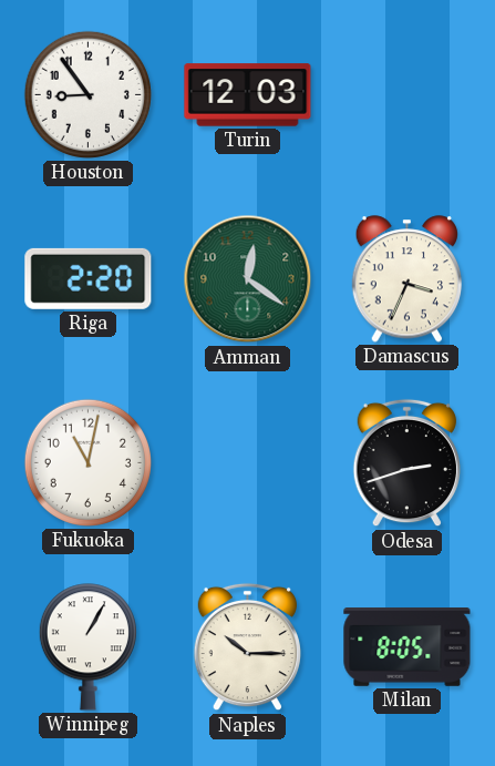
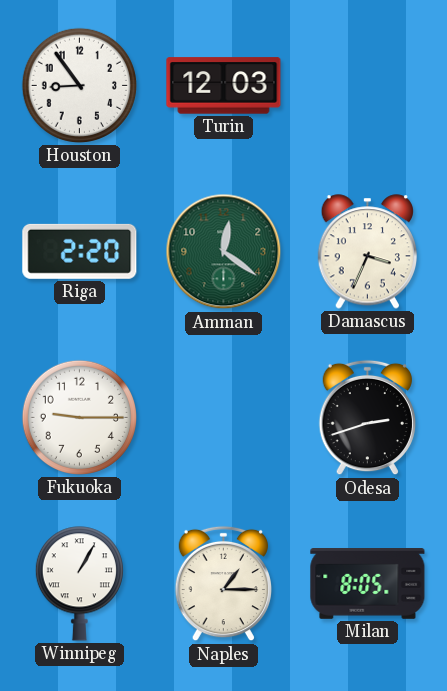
Fukuoka: 11:02 -> 9:15 (79, 417)
Naples: 10:15 -> 1:15 (223, 584)
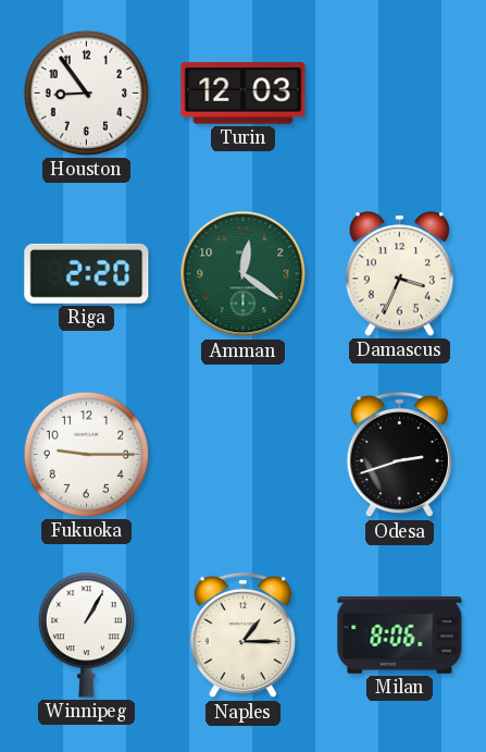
Milan: 8:05 -> 8:06 (400, 636)
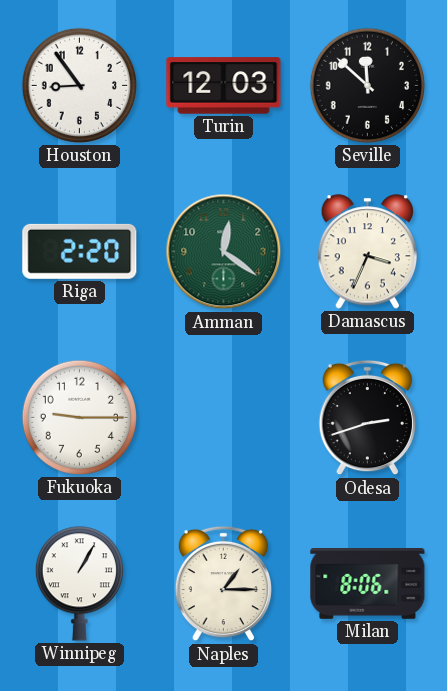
Seville: none -> 11:52 (367, 85)
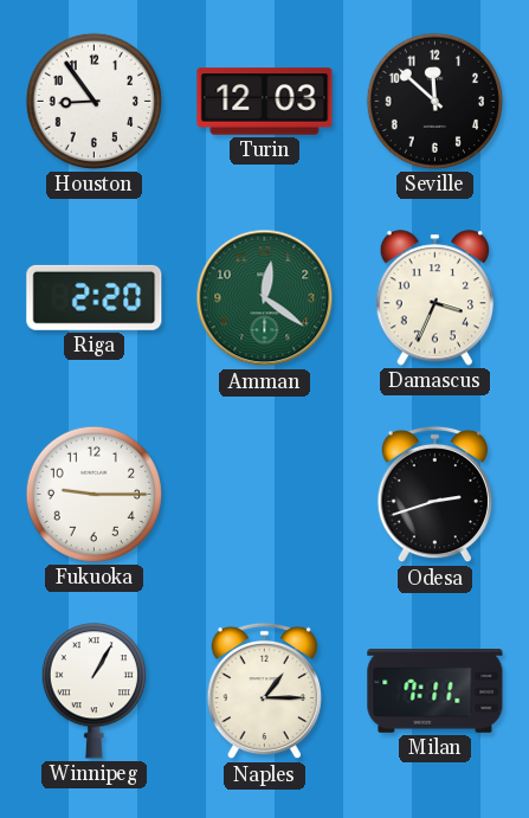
Milan: 8:06 -> 7:11 (436, 691)
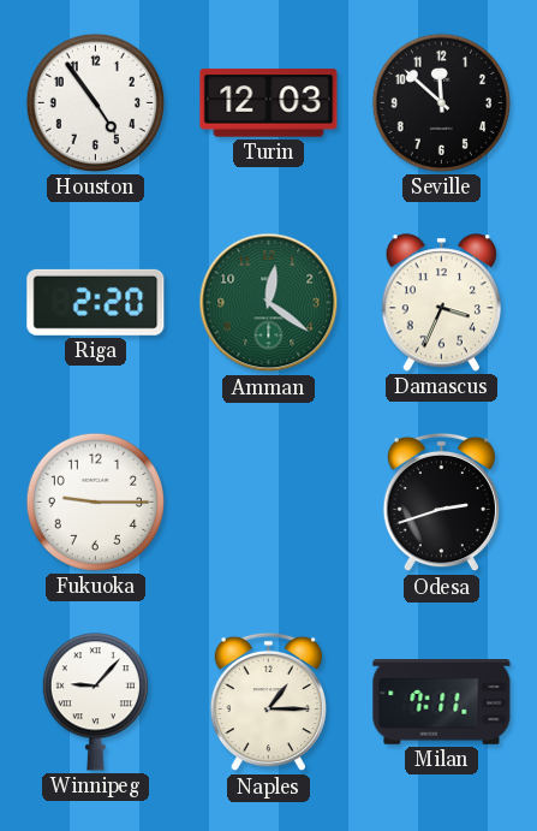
Houston: 8:54 -> 4:54 (95, 102)
Winnipeg: 1:05 -> 9:07 (95, 702)
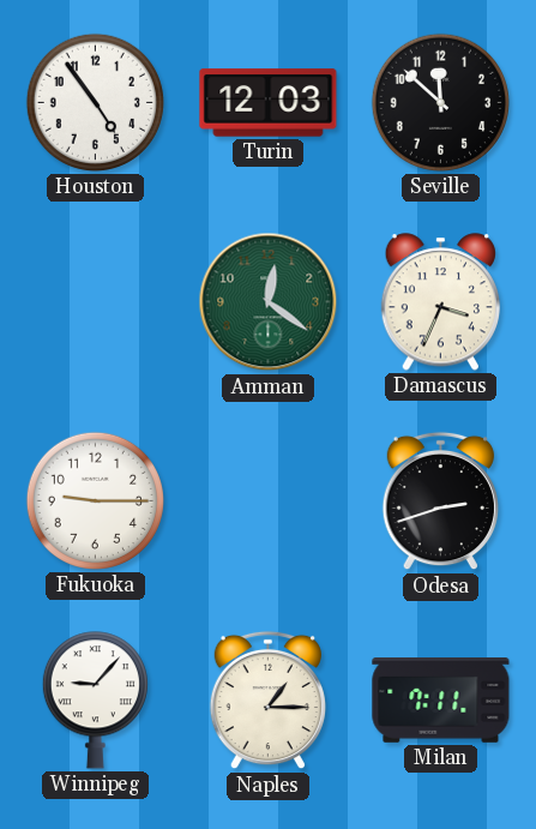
Riga: 2:20 -> none (96, 302)
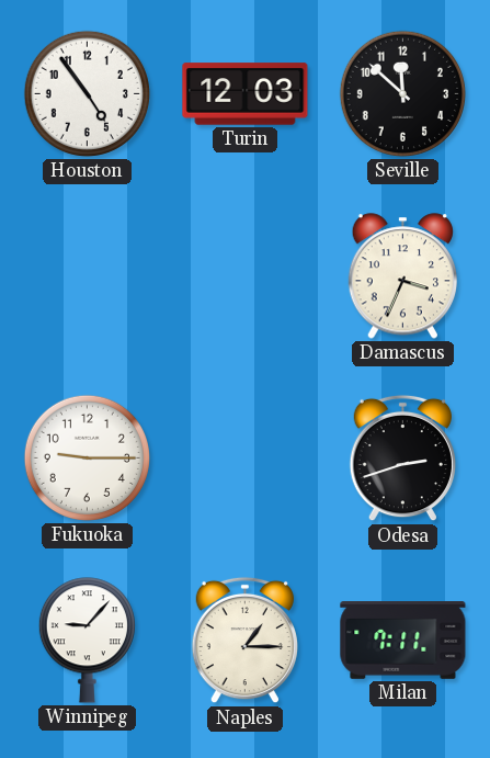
Amman: 12:21 -> none (269, 302)
